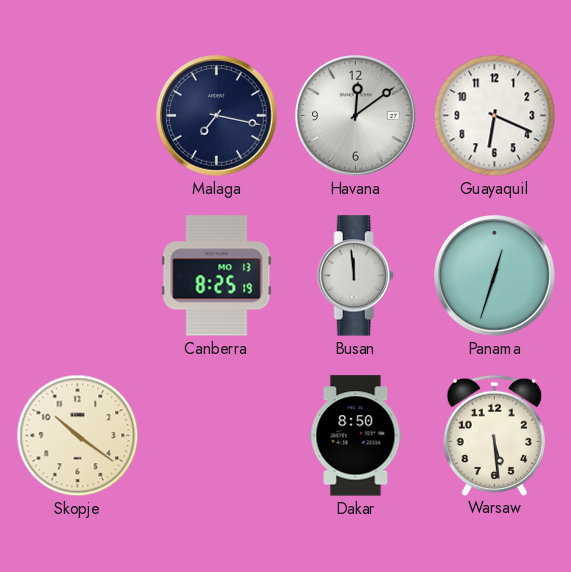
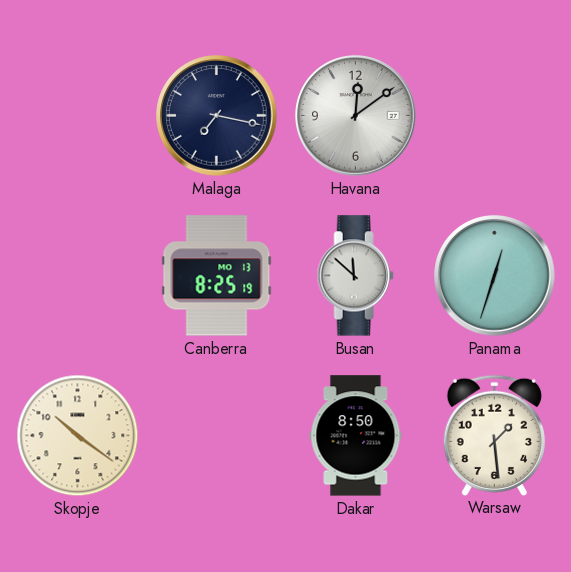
Guayaquil: 6:19 -> none (495, 116)
Busan: 11:59 -> 11:52 (355, 276)
Warsaw: 5:29 -> 1:29 (494, 435)
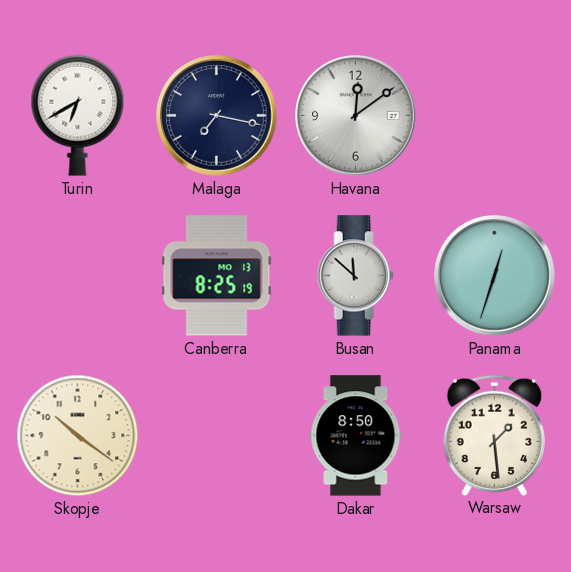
Turin: none -> 6:40 (78, 115)
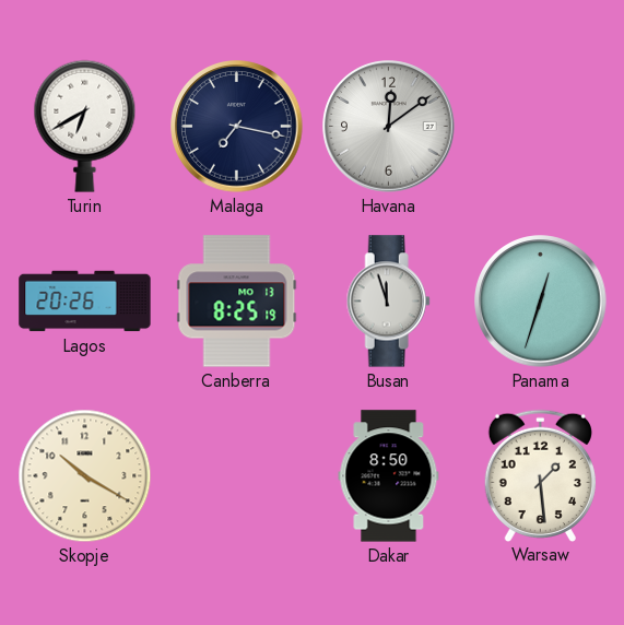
Lagos: none -> 20:26 (85, 302)
Busan: 11:52 -> 11:57 (388, 302)
Skopje: 10:21 -> 10:20 (85, 476)
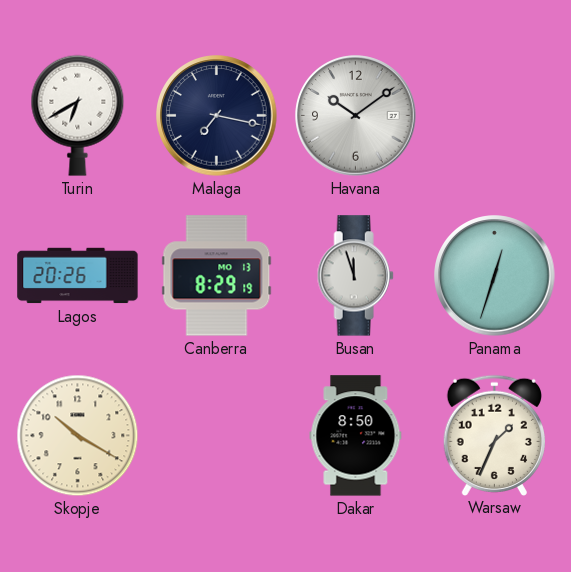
Havana: 12:09 -> 10:09 (356, 116)
Canberra: 8:25 -> 8:29 (217, 276)
Warsaw: 1:29 -> 1:34 (494, 435)
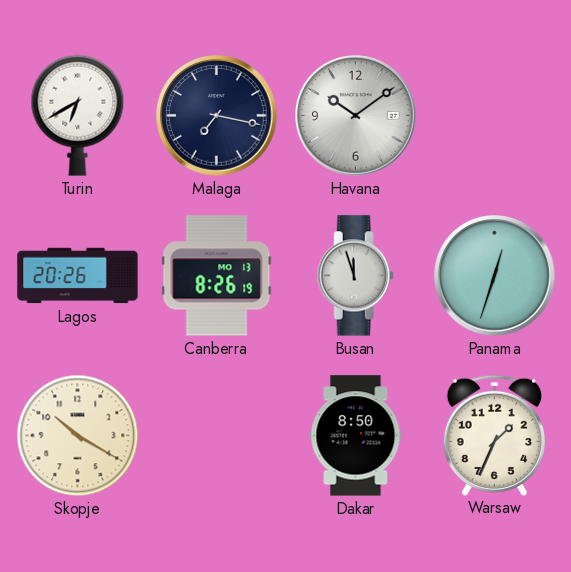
Canberra: 8:29 -> 8:26 (217, 276)
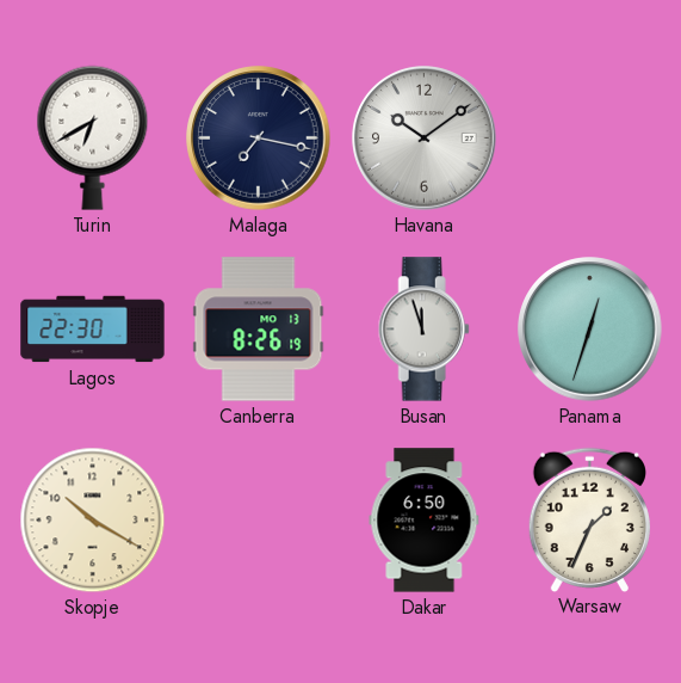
Lagos: 20:26 -> 22:30 (93, 330)
Dakar: 8:50 -> 6:50 (425, 521)
